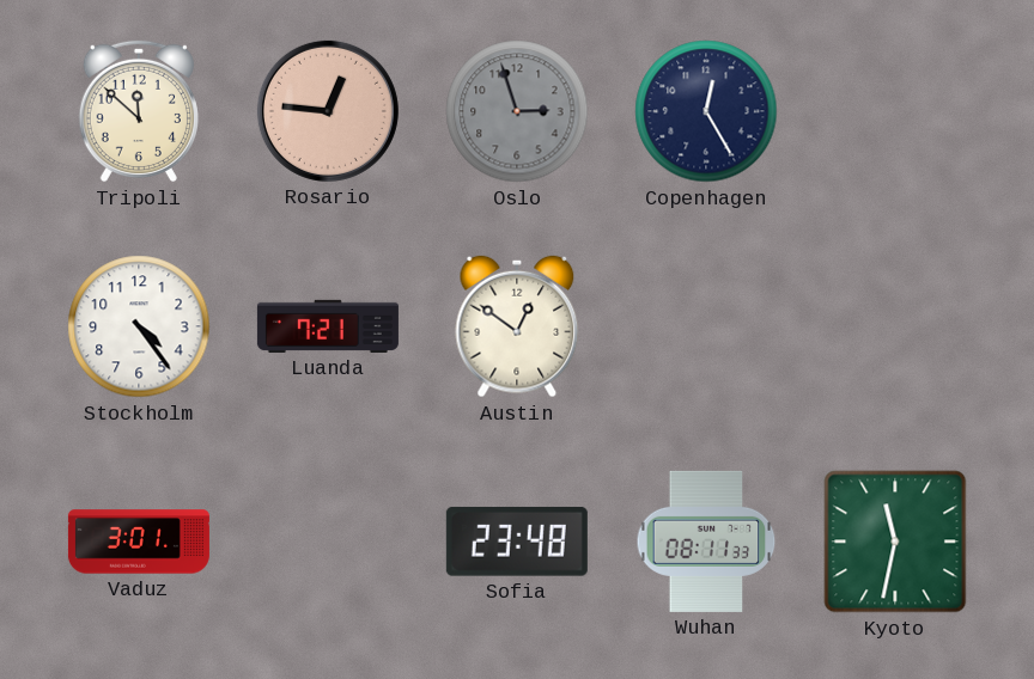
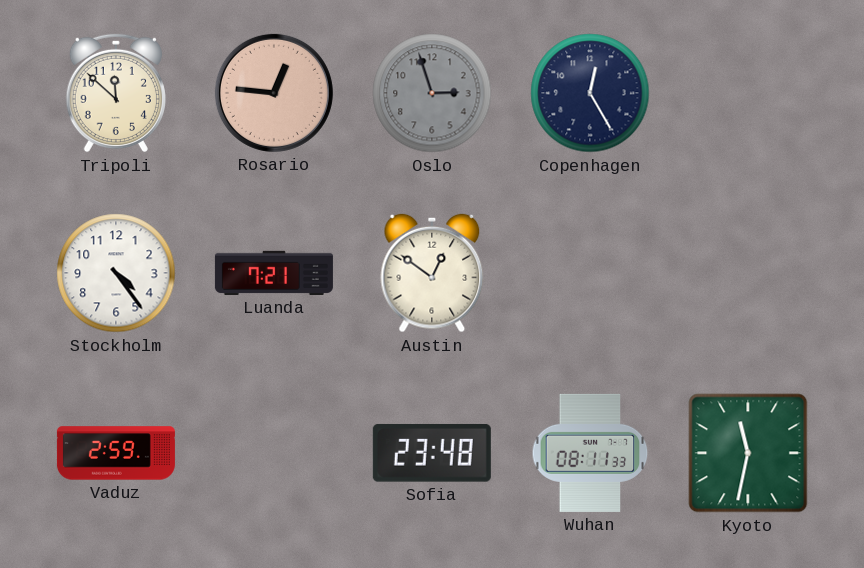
Vaduz: 3:01 -> 2:59 (116, 453)
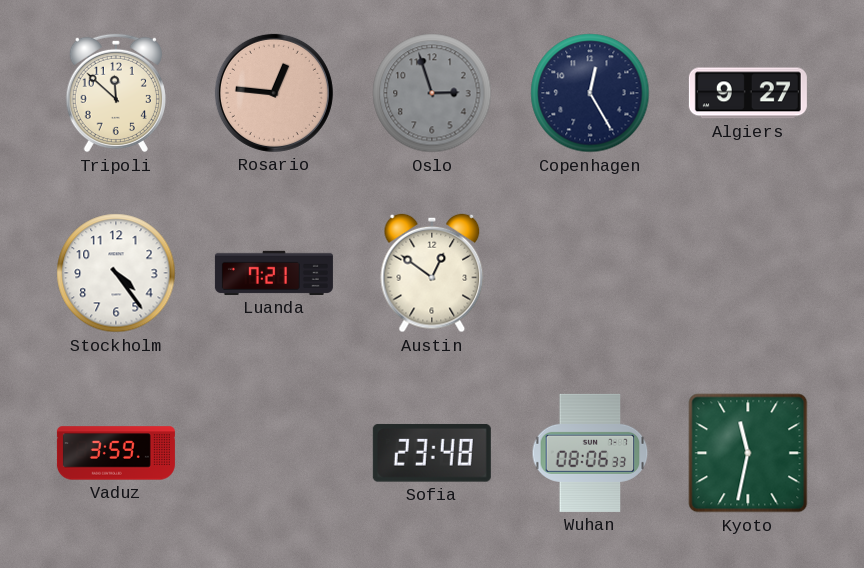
Algiers: none -> 9:27 (748, 93)
Vaduz: 2:59 -> 3:59 (116, 453)
Wuhan: 08:11 -> 08:06 (590, 453)
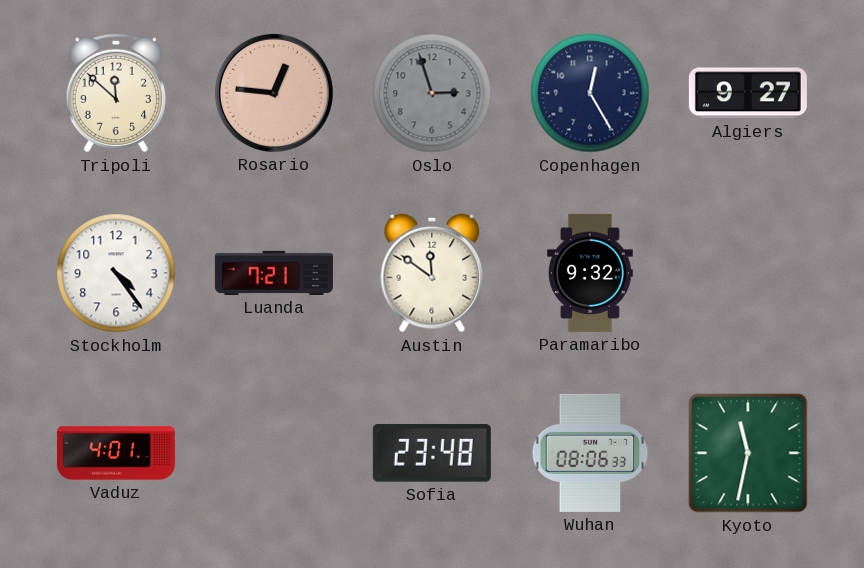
Austin: 12:51 -> 11:51 (432, 273)
Paramaribo: none -> 9:32 (590, 273)
Vaduz: 3:59 -> 4:01 (116, 453)
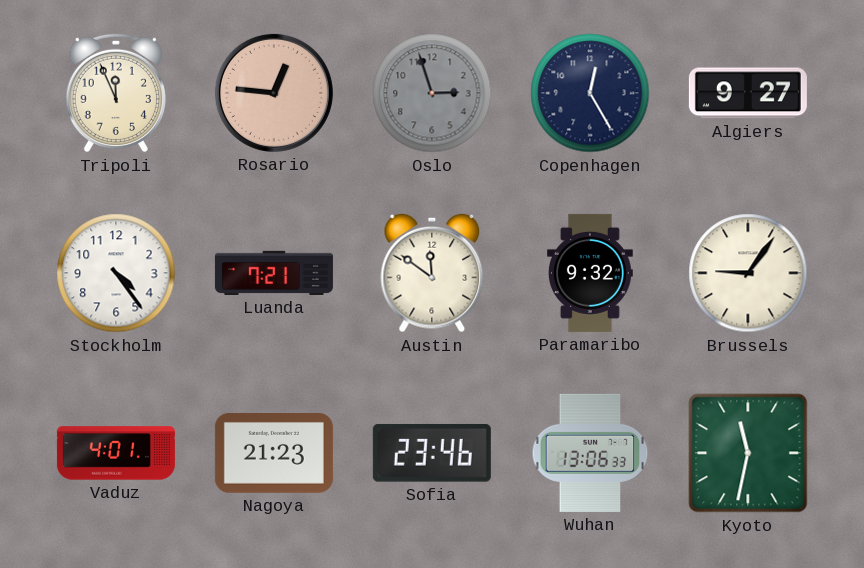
Tripoli: 11:52 -> 11:56 (116, 93)
Brussels: none -> 9:06 (748, 273)
Nagoya: none -> 21:23 (274, 454)
Sofia: 23:48 -> 23:46 (432, 453)
Wuhan: 08:06 -> 13:06 (590, 453)
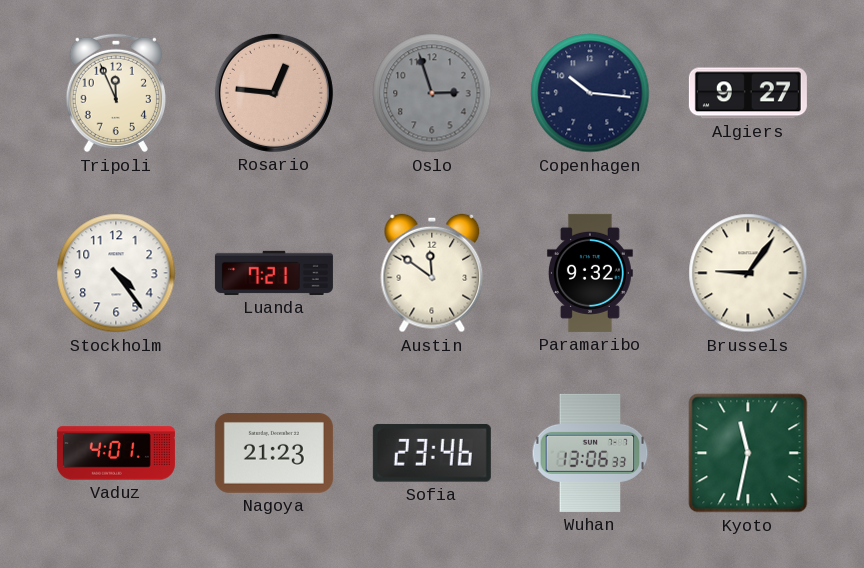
Copenhagen: 12:25 -> 10:16 (590, 93)
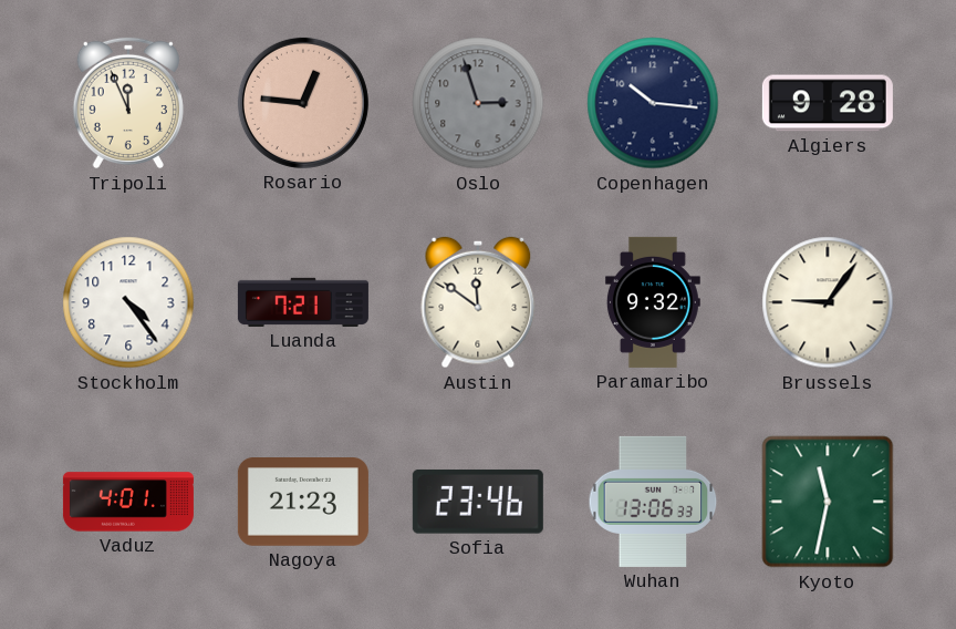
Algiers: 9:27 -> 9:28 (828, 103)
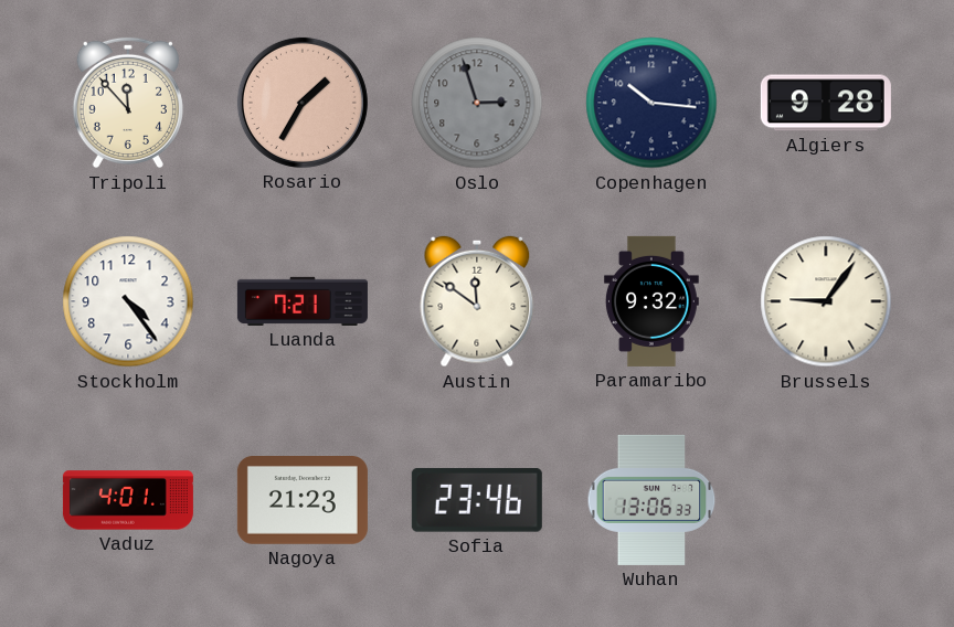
Tripoli: 11:56 -> 11:53 (128, 103)
Rosario: 12:46 -> 1:35 (303, 103)
Kyoto: 11:32 -> none (828, 502)
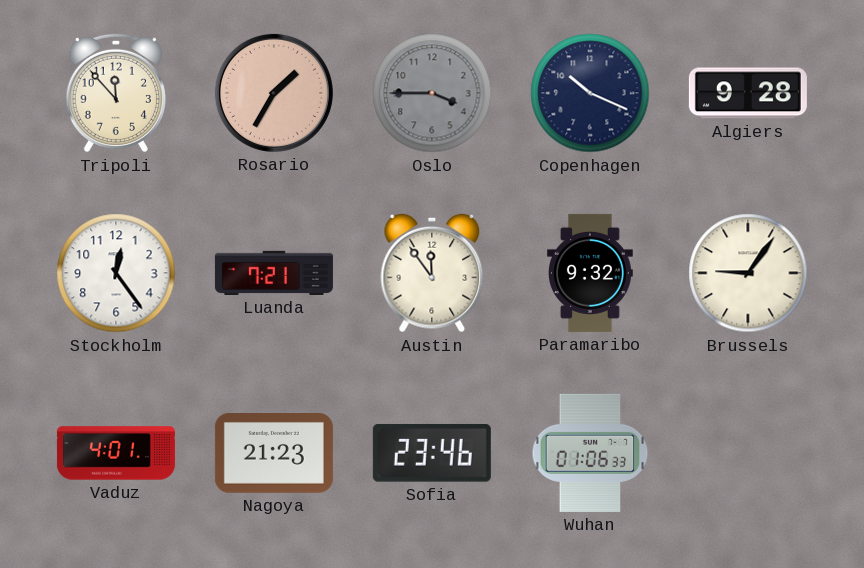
Oslo: 2:57 -> 3:45 (432, 93)
Copenhagen: 10:16 -> 10:19 (590, 93)
Stockholm: 4:24 -> 12:24 (116, 273)
Austin: 11:51 -> 11:54 (432, 273)
Wuhan: 13:06 -> 01:06 (590, 453)
